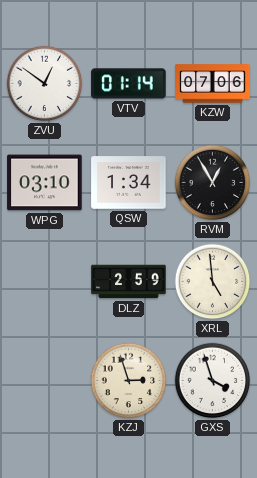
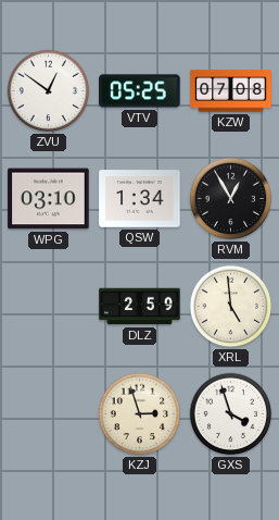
VTV: 01:14 -> 05:25 (140, 91)
KZW: 07:06 -> 07:08 (231, 91)
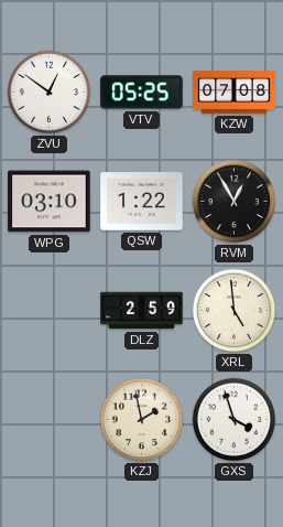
QSW: 1:34 -> 1:22 (142, 202)
KZJ: 2:57 -> 1:58 (142, 420)
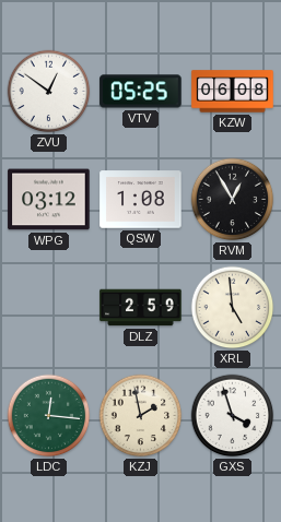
KZW: 07:08 -> 06:08 (233, 92)
WPG: 03:10 -> 03:12 (49, 200)
QSW: 1:22 -> 1:08 (141, 200)
LDC: none -> 12:16 (49, 416)
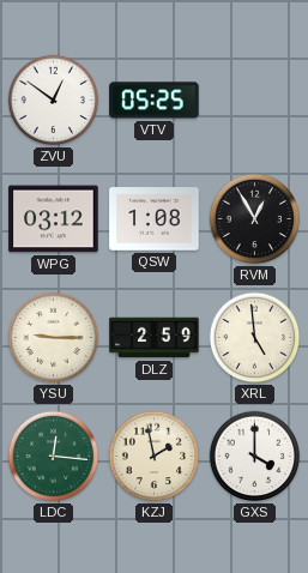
KZW: 06:08 -> none (233, 92)
YSU: none -> 9:15 (54, 338)
GXS: 3:57 -> 4:00 (255, 457)
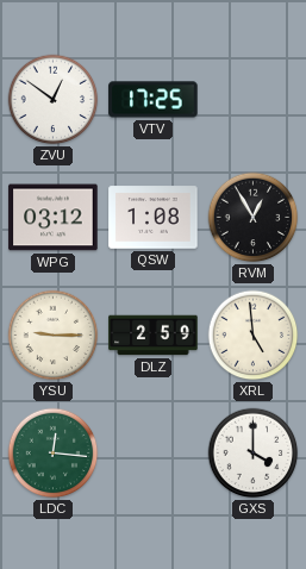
VTV: 05:25 -> 17:25 (154, 100)
KZJ: 1:58 -> none (155, 457)
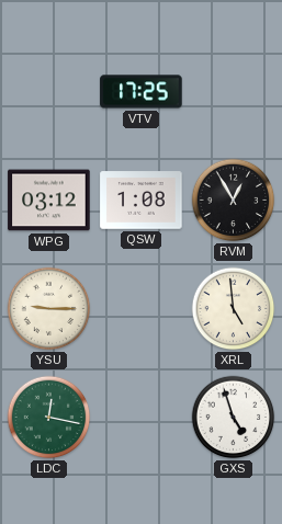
ZVU: 12:51 -> none (54, 100)
DLZ: 2:59 -> none (154, 336)
LDC: 12:16 -> 12:17 (49, 418)
GXS: 4:00 -> 4:57 (234, 418)
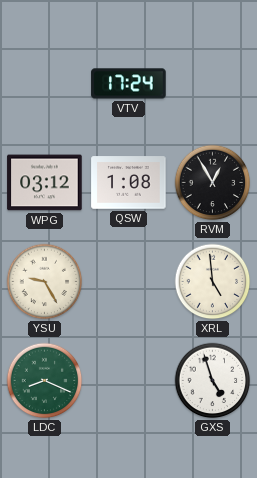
VTV: 17:25 -> 17:24 (129, 84)
YSU: 9:15 -> 9:25 (45, 282)
LDC: 12:17 -> 8:19 (45, 381)
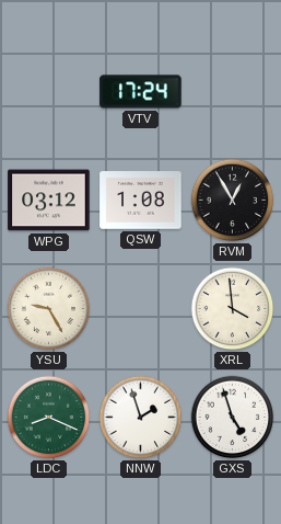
XRL: 4:59 -> 3:59 (233, 309)
NNW: none -> 1:57 (141, 418)
